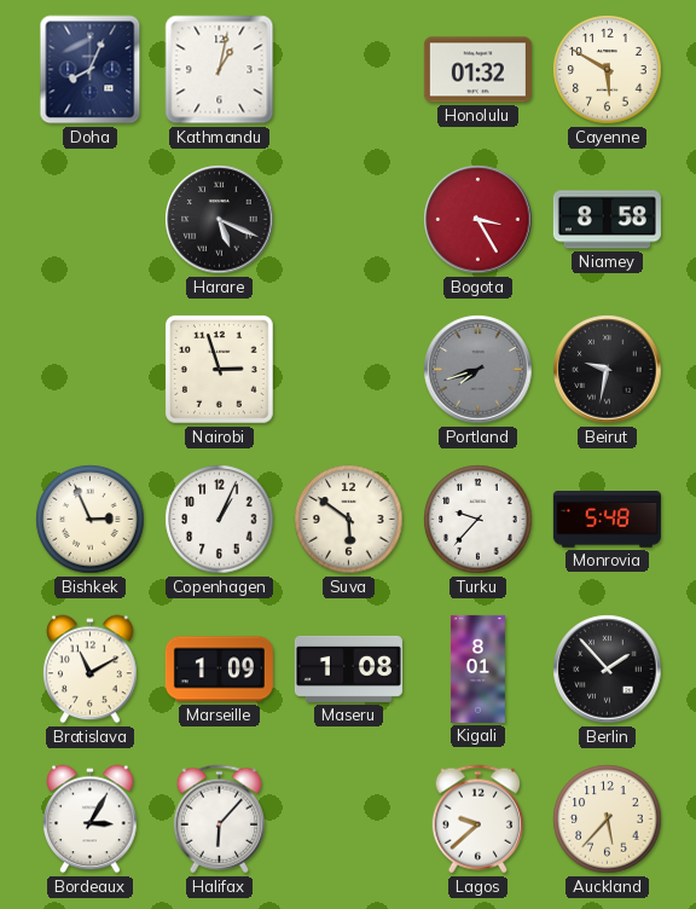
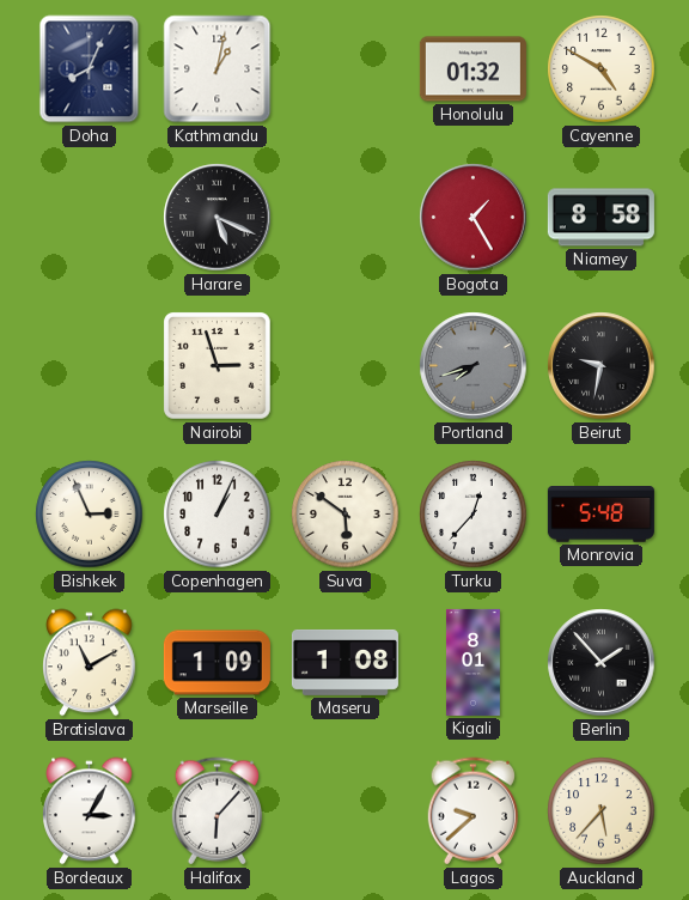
Cayenne: 5:50 -> 4:50 (602, 69)
Bogota: 3:25 -> 1:25 (474, 218)
Turku: 9:37 -> 12:37 (474, 515)
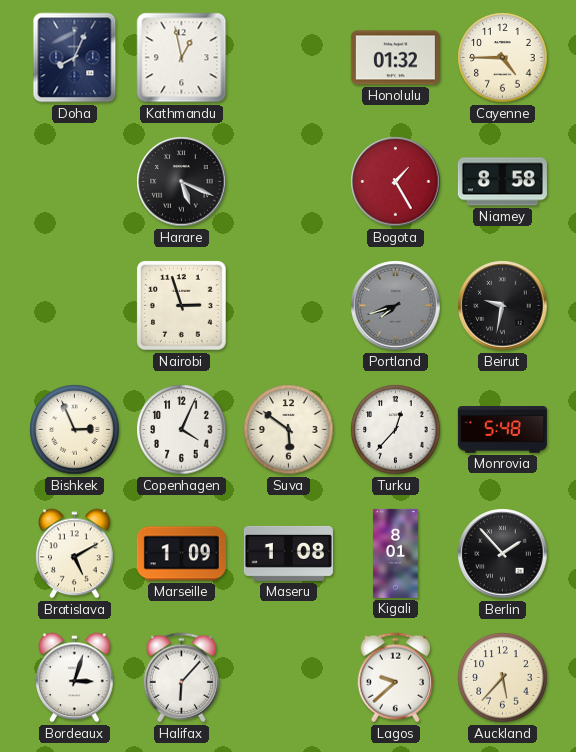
Kathmandu: 1:02 -> 12:58 (182, 58)
Cayenne: 4:50 -> 4:45 (503, 58)
Copenhagen: 1:04 -> 4:04 (182, 430)
Bratislava: 11:10 -> 5:10 (75, 554)
Bordeaux: 3:05 -> 3:03 (75, 678)
